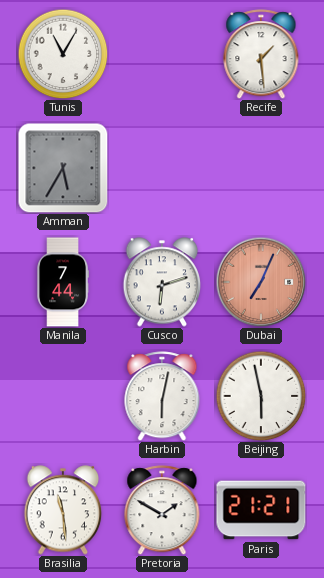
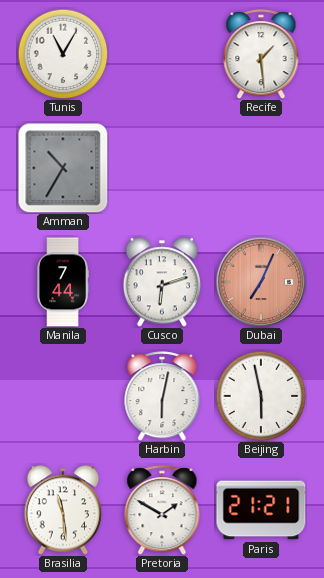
Amman: 5:35 -> 10:35 (63, 168)
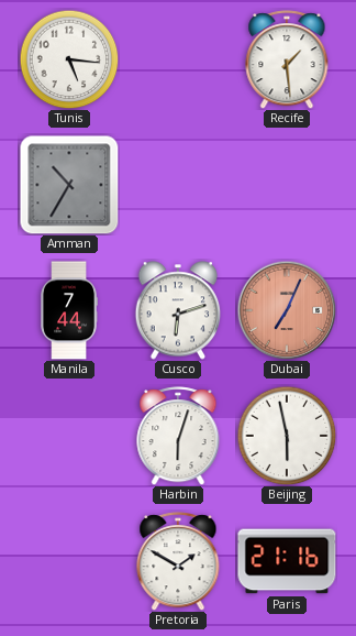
Tunis: 11:05 -> 5:16 (69, 59)
Harbin: 6:02 -> 6:03 (178, 436)
Brasilia: 11:29 -> none (63, 510)
Paris: 21:21 -> 21:16 (287, 561)
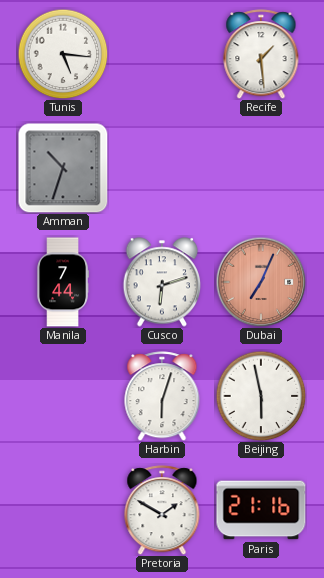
Amman: 10:35 -> 10:33 (63, 168)
